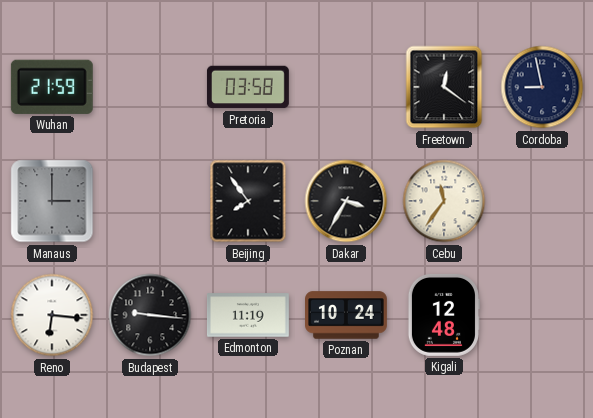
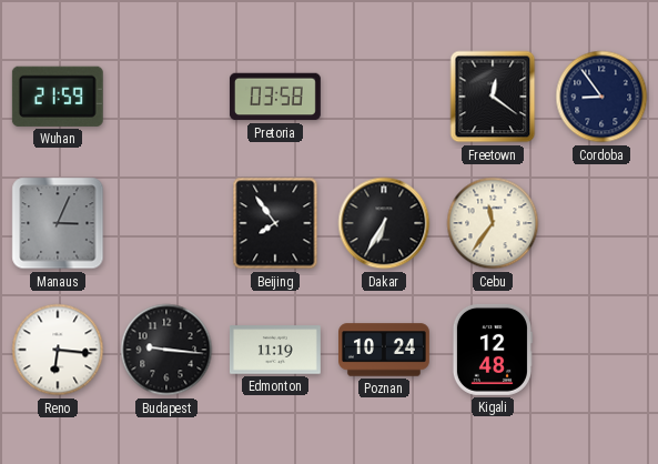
Cordoba: 8:58 -> 8:54 (601, 97)
Manaus: 3:00 -> 3:04 (58, 223)
Dakar: 3:35 -> 6:35 (384, 223)
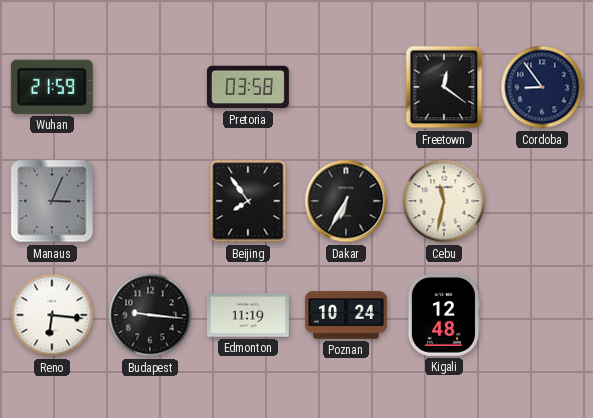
Cebu: 11:36 -> 11:32 (444, 201)
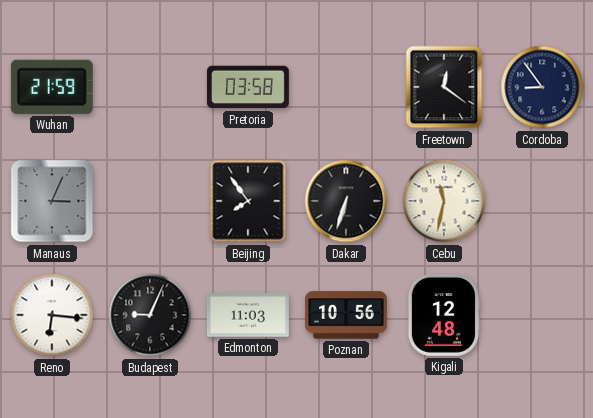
Dakar: 6:35 -> 6:33 (346, 201)
Budapest: 9:16 -> 9:04 (150, 315)
Edmonton: 11:19 -> 11:03 (248, 315)
Poznan: 10:24 -> 10:56 (347, 315)
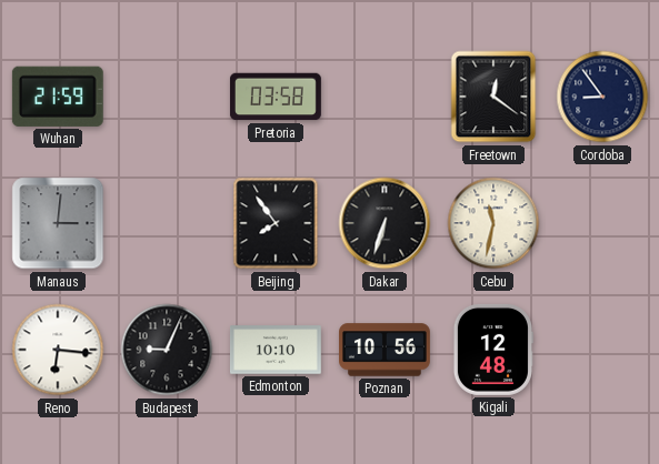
Manaus: 3:04 -> 3:01 (58, 223)
Edmonton: 11:03 -> 10:10 (276, 350)
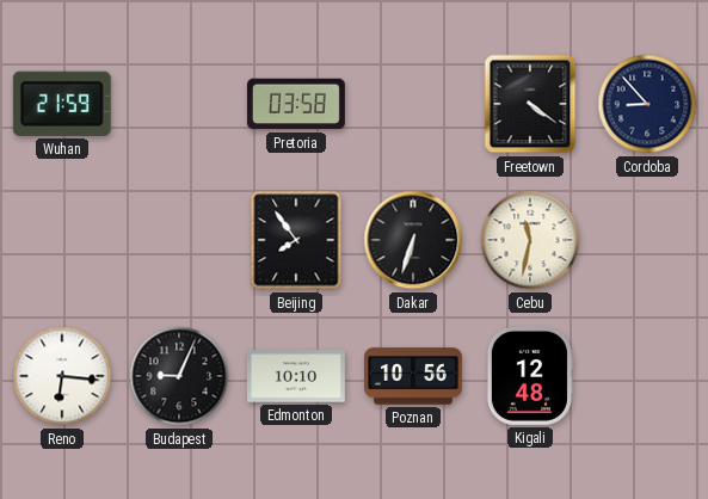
Freetown: 12:21 -> 4:21 (530, 104)
Cordoba: 8:54 -> 8:53 (647, 104)
Manaus: 3:01 -> none (58, 223)
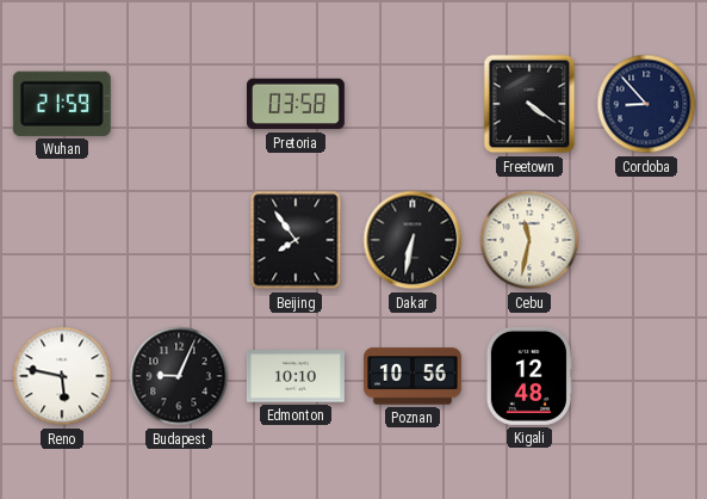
Dakar: 6:33 -> 6:32 (413, 240)
Reno: 6:16 -> 5:47 (62, 376)
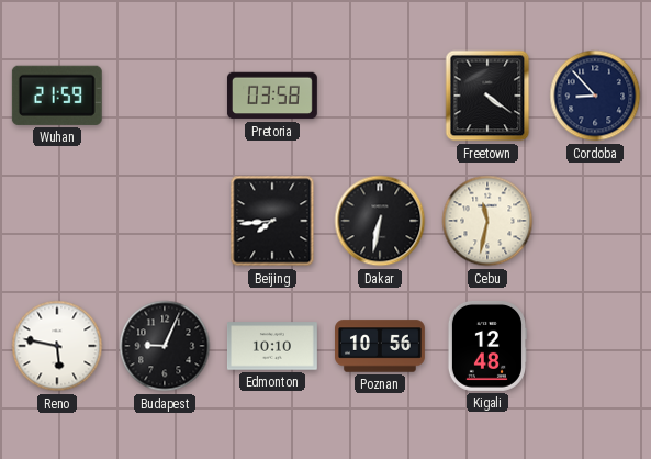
Beijing: 7:54 -> 7:44 (272, 221)
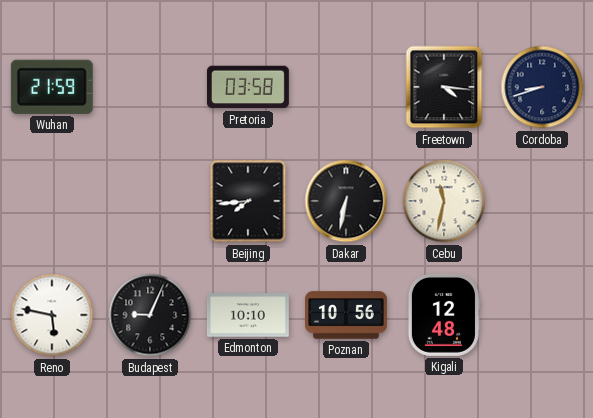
Freetown: 4:21 -> 4:16 (444, 87)
Cordoba: 8:53 -> 8:42 (542, 87)
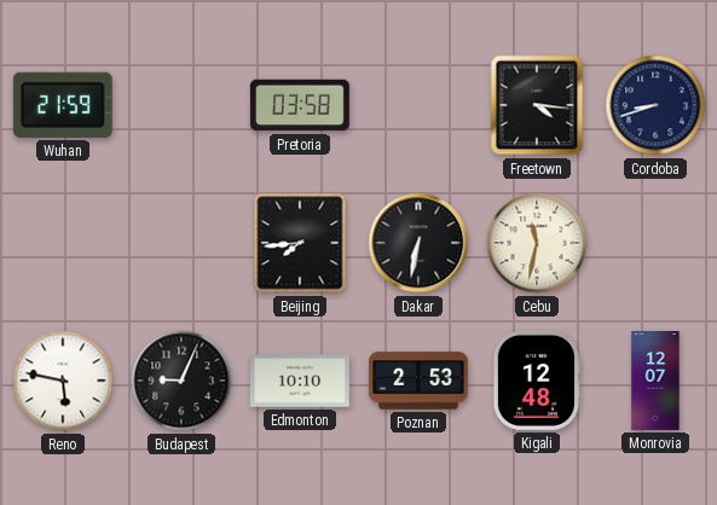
Poznan: 10:56 -> 2:53 (420, 381)
Monrovia: none -> 12:07 (655, 382)
